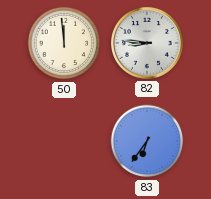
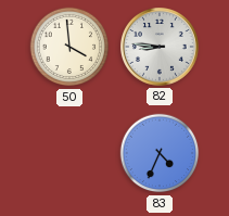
50: 11:59 -> 3:59 (69, 47)
83: 6:36 -> 4:34 (160, 153)
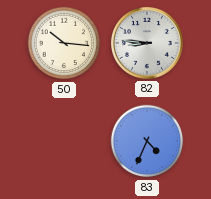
50: 3:59 -> 10:16 (64, 43)
